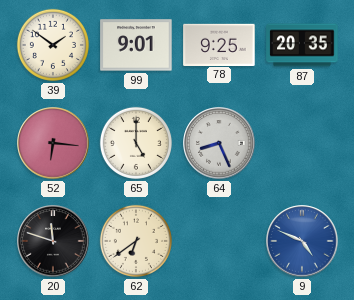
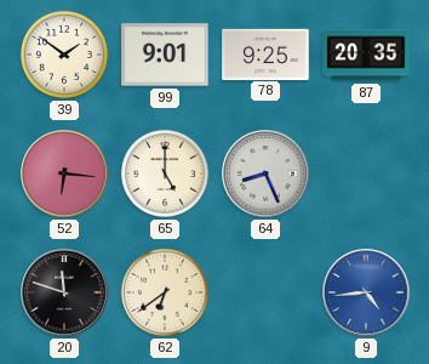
9: 4:49 -> 4:44 (366, 292)
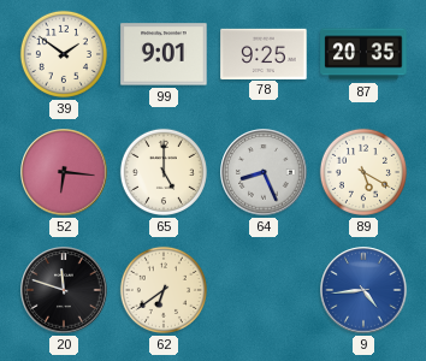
89: none -> 5:20 (363, 172)
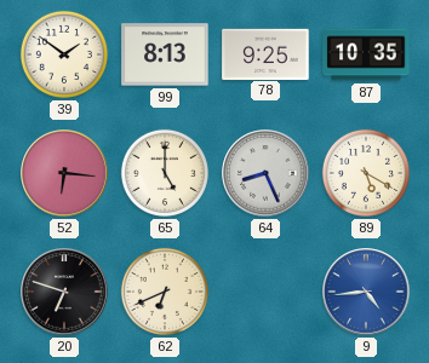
99: 9:01 -> 8:13 (165, 54)
87: 20:35 -> 10:35 (366, 54)
20: 11:48 -> 6:48 (64, 292)
62: 6:39 -> 6:41 (165, 292)
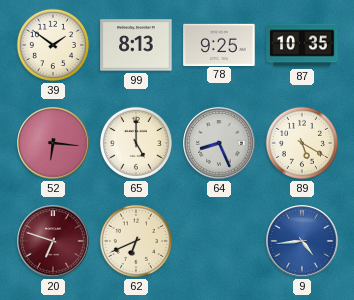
20 dial: black -> burgundy (53, 241)
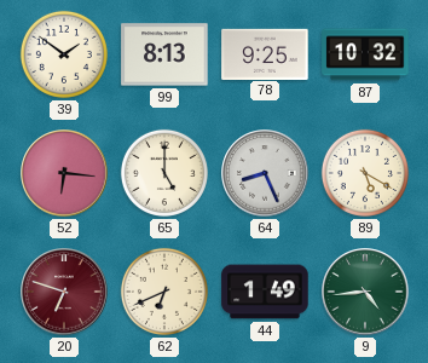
87: 10:35 -> 10:32 (365, 54)
44: none -> 1:49 (265, 292)
9 dial: blue -> green (365, 292)
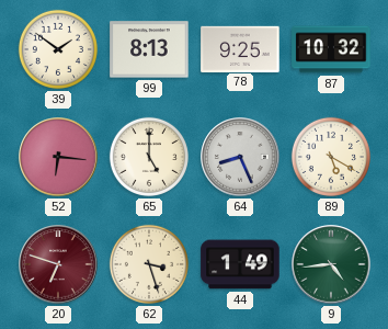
62: 6:41 -> 3:27 (149, 264)
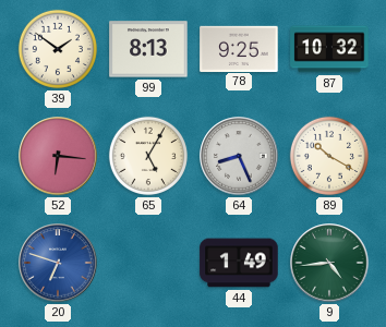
65: 5:00 -> 5:05 (148, 156)
89: 5:20 -> 10:20 (329, 156)
20 dial: burgundy -> blue (58, 263)
62: 3:27 -> none (149, 264)
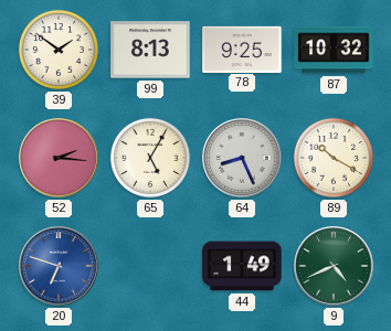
52: 6:16 -> 2:16 (59, 158)
9: 4:44 -> 4:41 (334, 266)
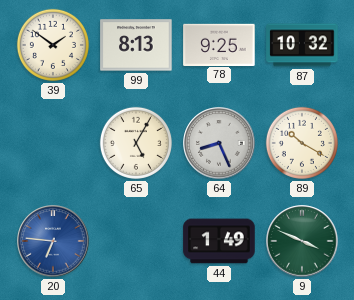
52: 2:16 -> none (59, 158)
20: 6:48 -> 6:46 (53, 241)
9: 4:41 -> 3:49 (302, 241)
